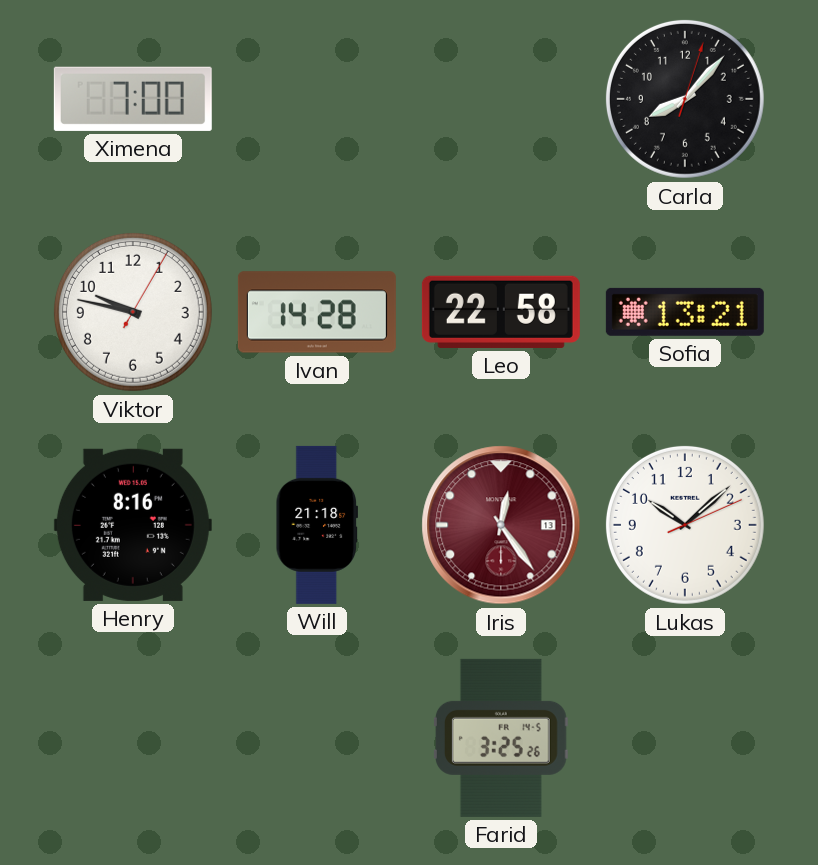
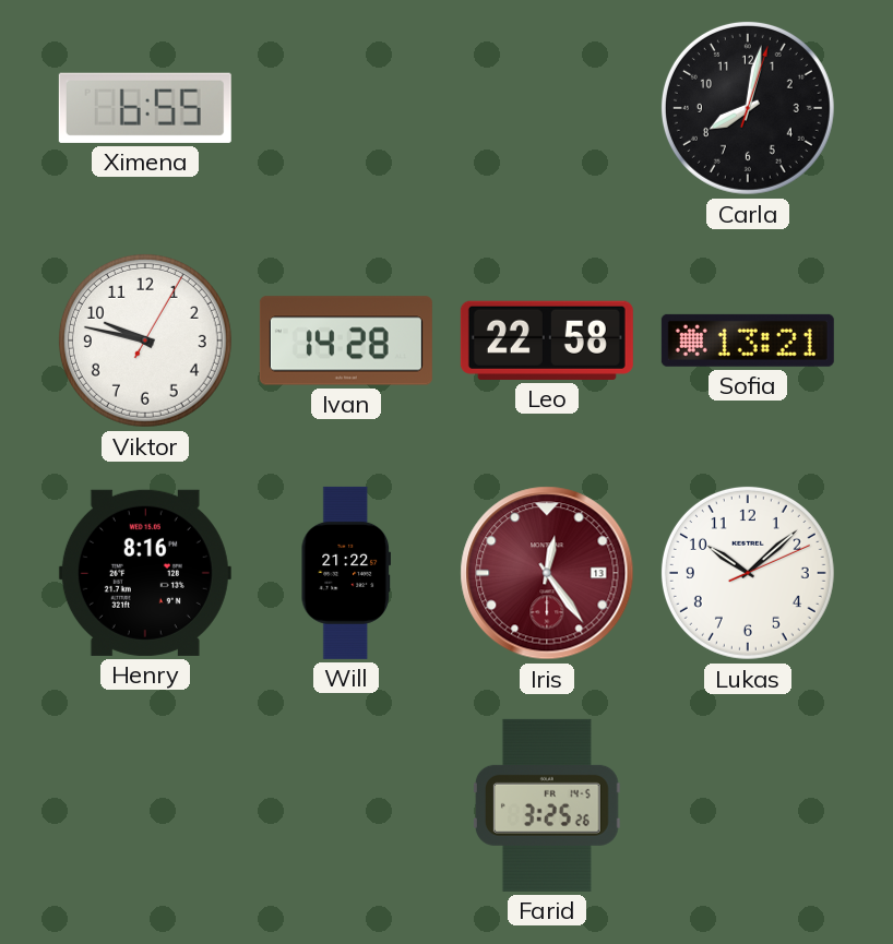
Ximena: 7:00 -> 6:55 (145, 108)
Carla: 8:07 -> 8:02 (748, 108)
Will: 21:18 -> 21:22 (345, 573)
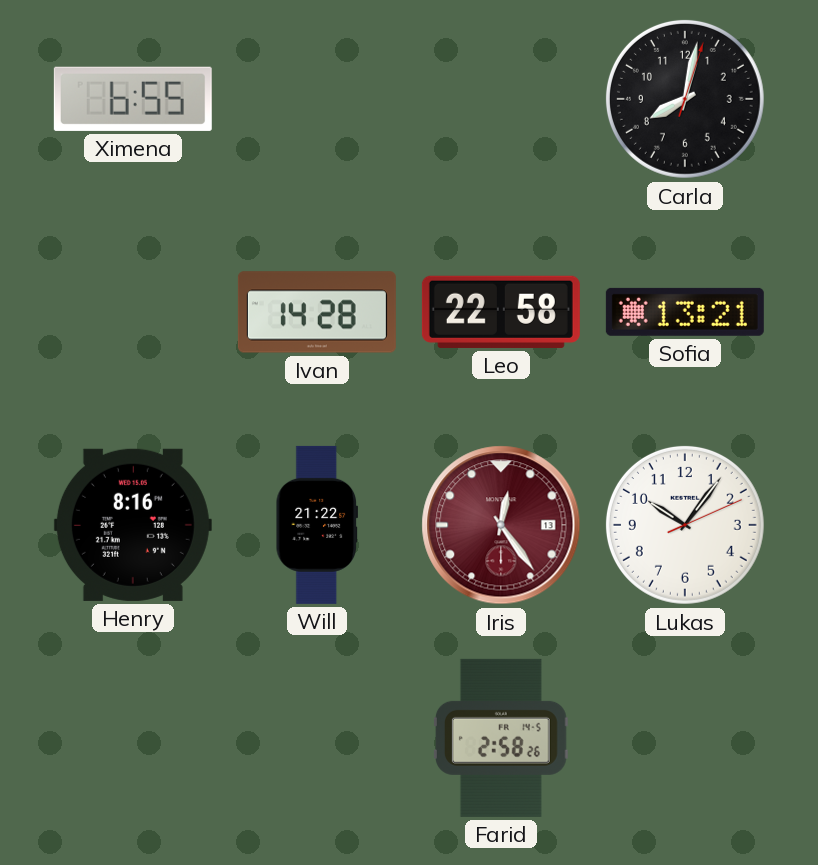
Viktor: 9:47 -> none (145, 340)
Lukas: 10:08 -> 10:06 (685, 525)
Farid: 3:25 -> 2:58 (501, 738)
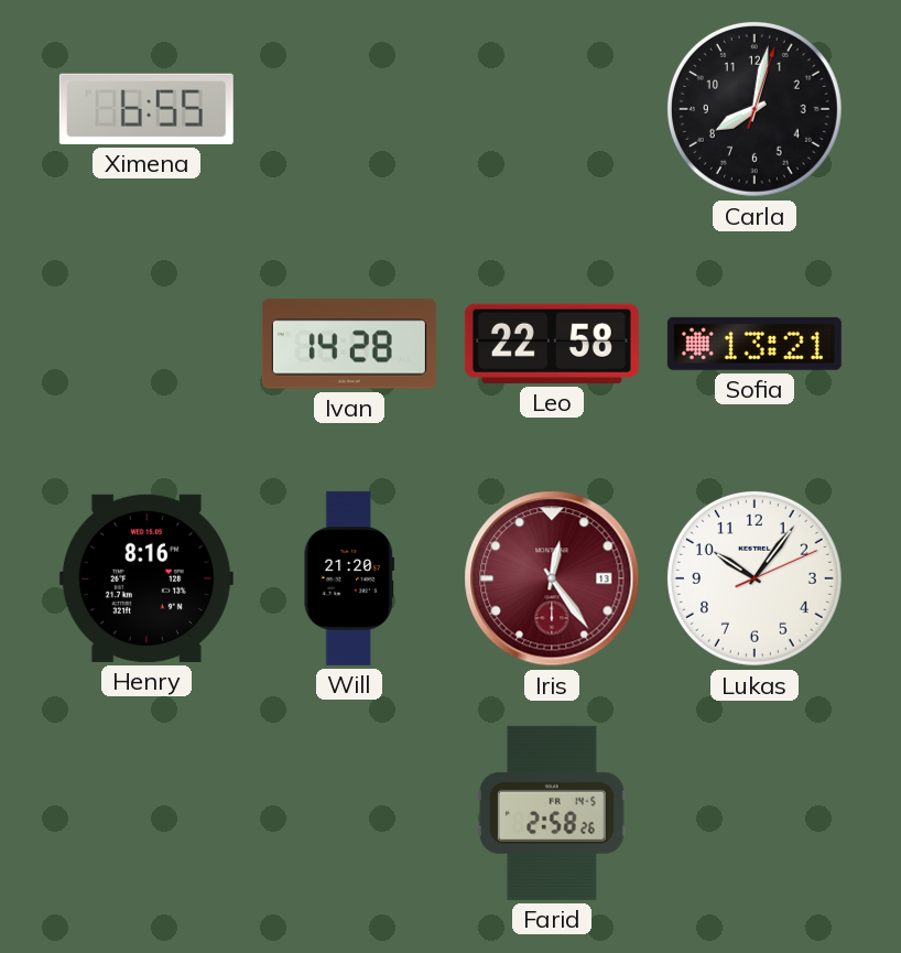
Will: 21:22 -> 21:20 (348, 578)
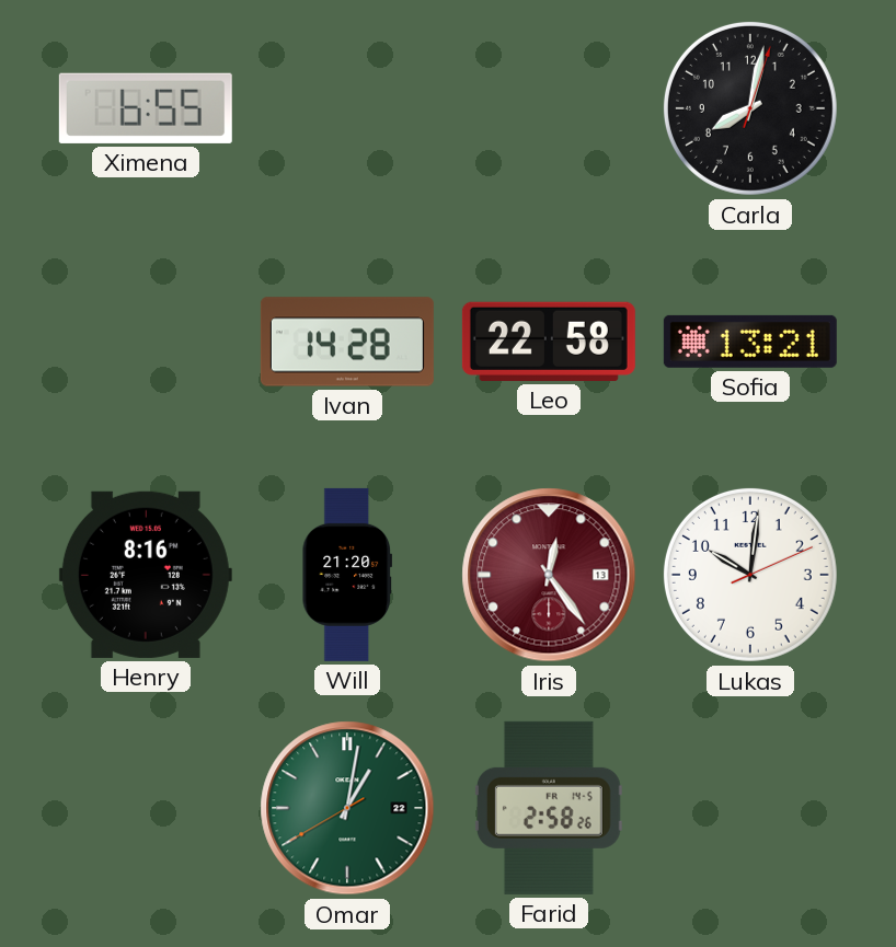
Lukas: 10:06 -> 10:01 (750, 575)
Omar: none -> 1:01 (347, 808)
